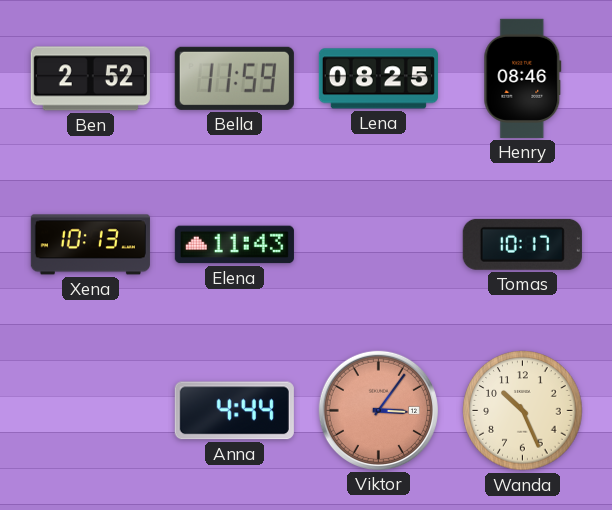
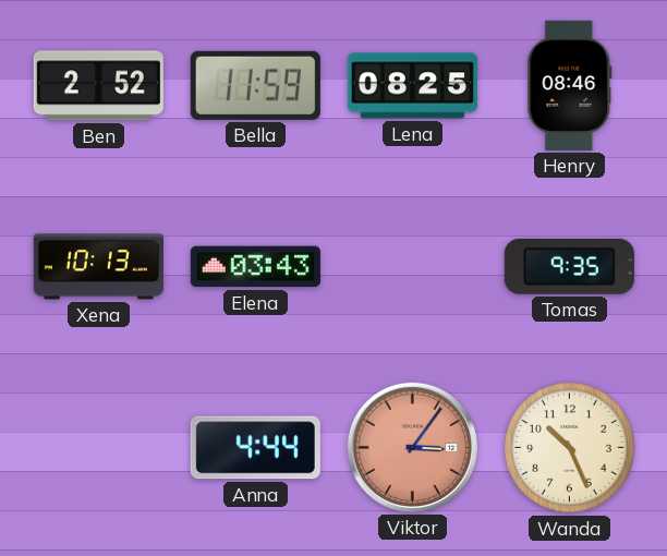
Elena: 11:43 -> 03:43 (255, 267)
Tomas: 10:17 -> 9:35 (569, 266)
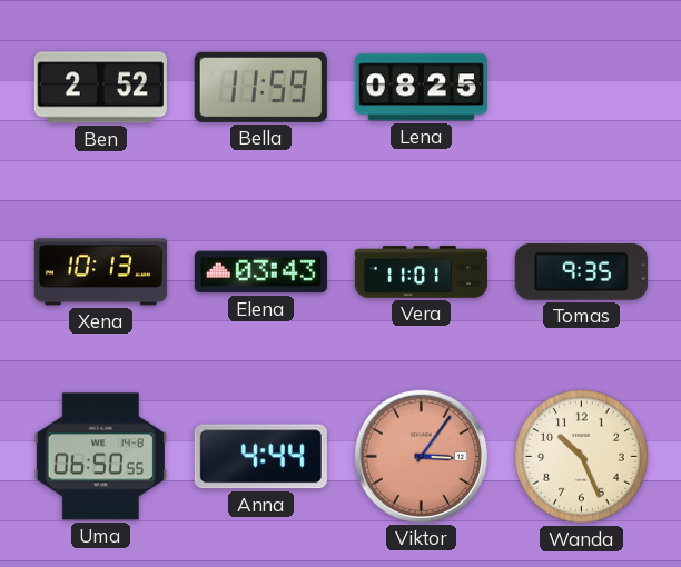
Henry: 08:46 -> none (570, 85)
Vera: none -> 11:01 (421, 272)
Uma: none -> 06:50 (100, 457)
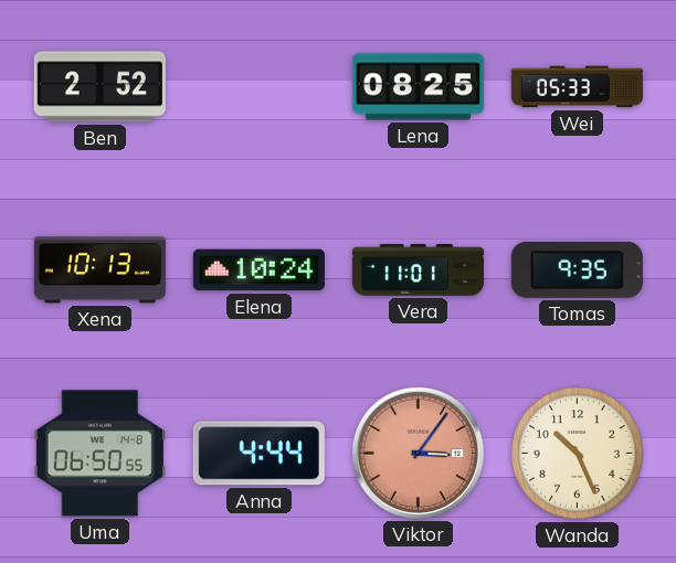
Bella: 11:59 -> none (260, 87)
Wei: none -> 05:33 (577, 87)
Elena: 03:43 -> 10:24 (258, 270)
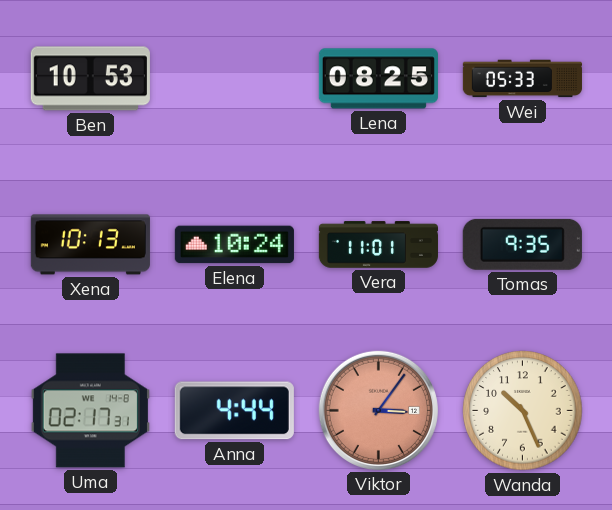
Ben: 2:52 -> 10:53 (90, 79)
Uma: 06:50 -> 02:17 (90, 411)
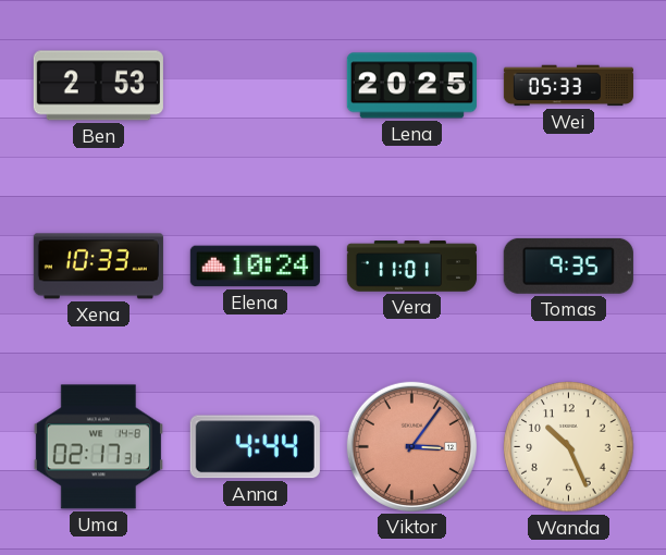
Ben: 10:53 -> 2:53 (98, 86)
Lena: 08:25 -> 20:25 (411, 86)
Xena: 10:13 -> 10:33 (98, 267)
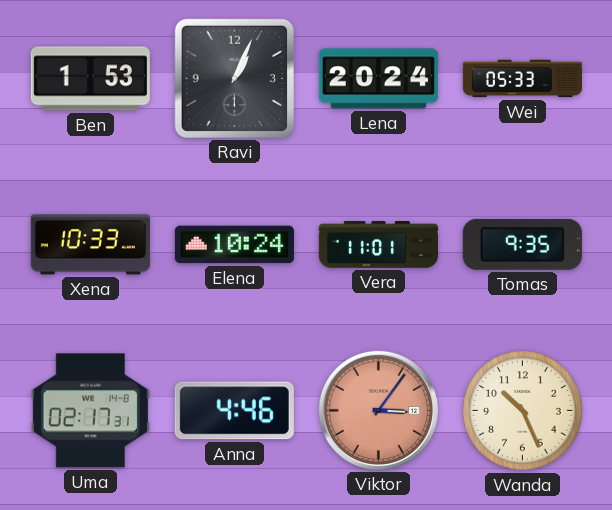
Ben: 2:53 -> 1:53 (90, 79)
Ravi: none -> 1:04 (234, 78)
Lena: 20:25 -> 20:24 (378, 79)
Anna: 4:44 -> 4:46 (234, 411)
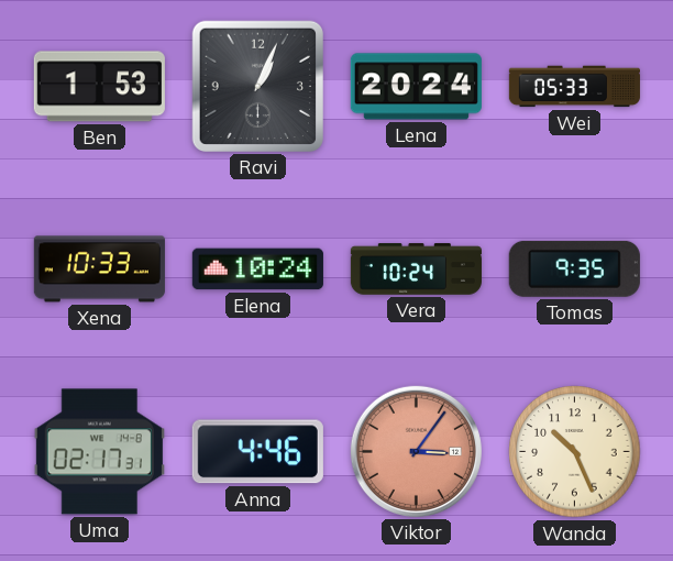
Vera: 11:01 -> 10:24 (416, 269)
